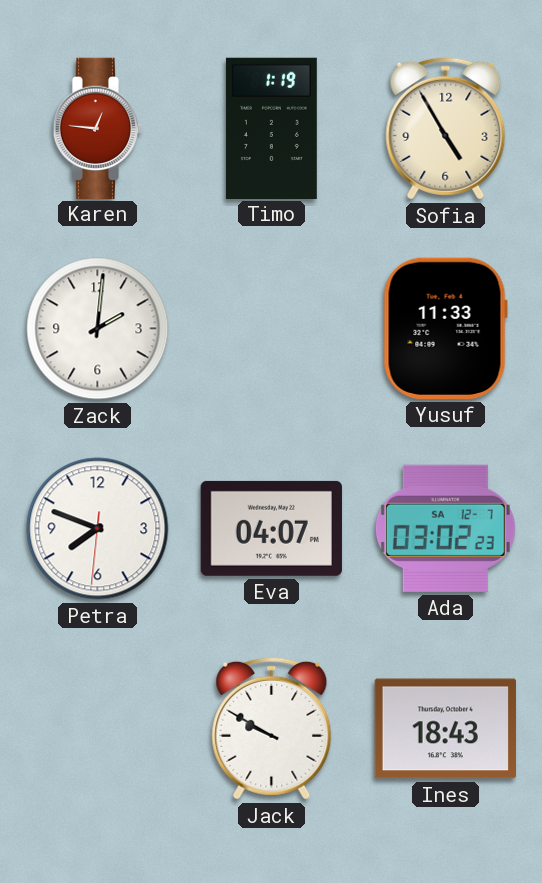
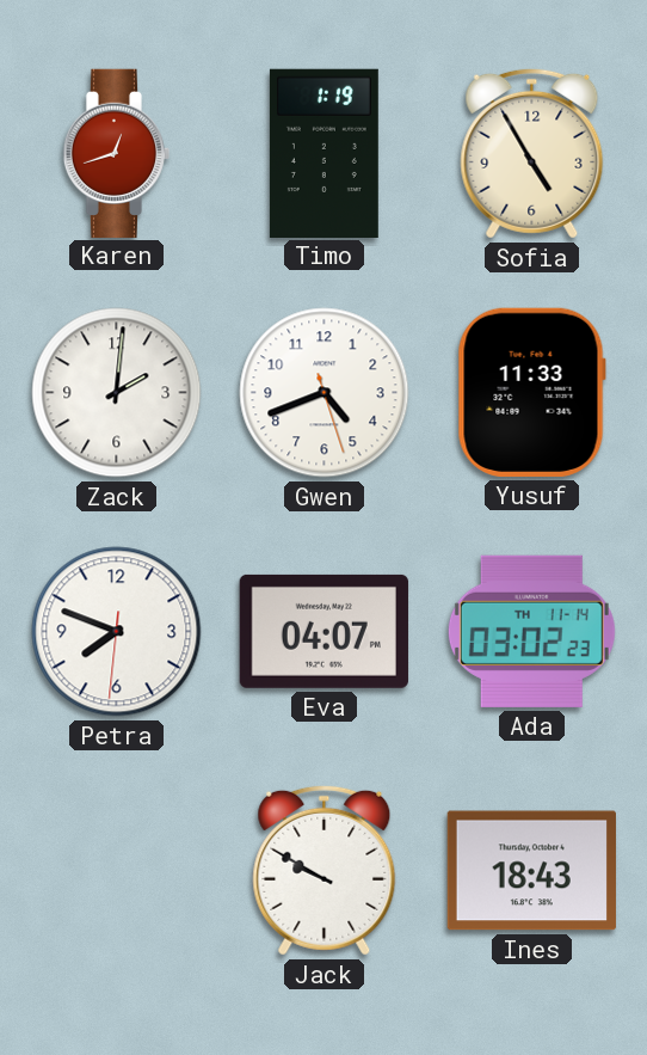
Karen: 12:46 -> 12:42 (117, 153)
Gwen: none -> 4:41 (325, 393)
Ada date: SA 12-7 -> TH 11-14 (531, 631)
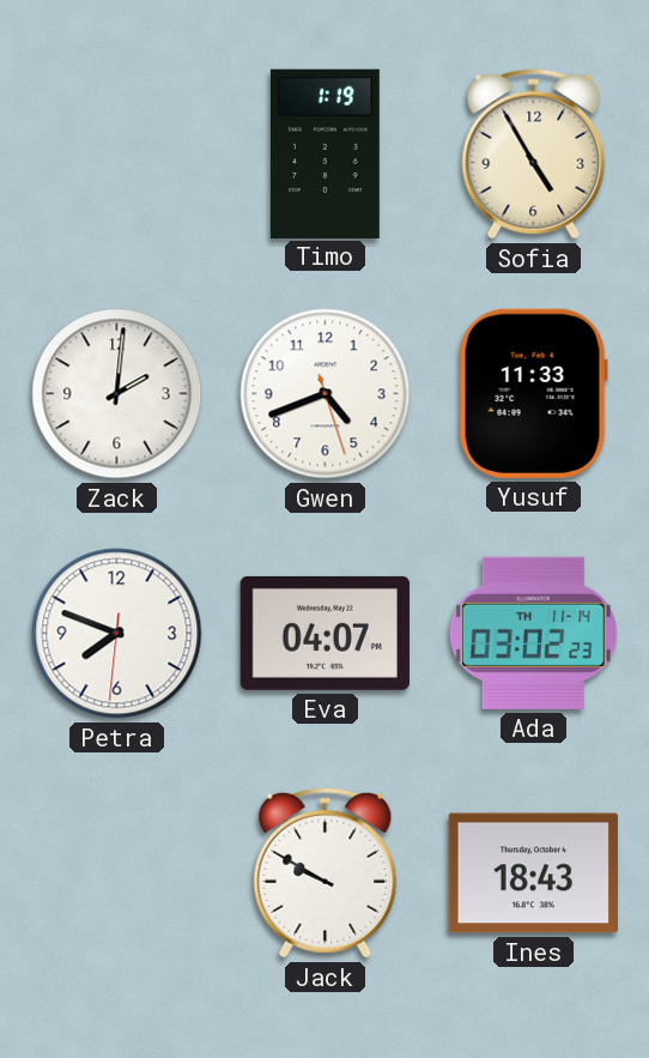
Karen: 12:42 -> none (117, 153)
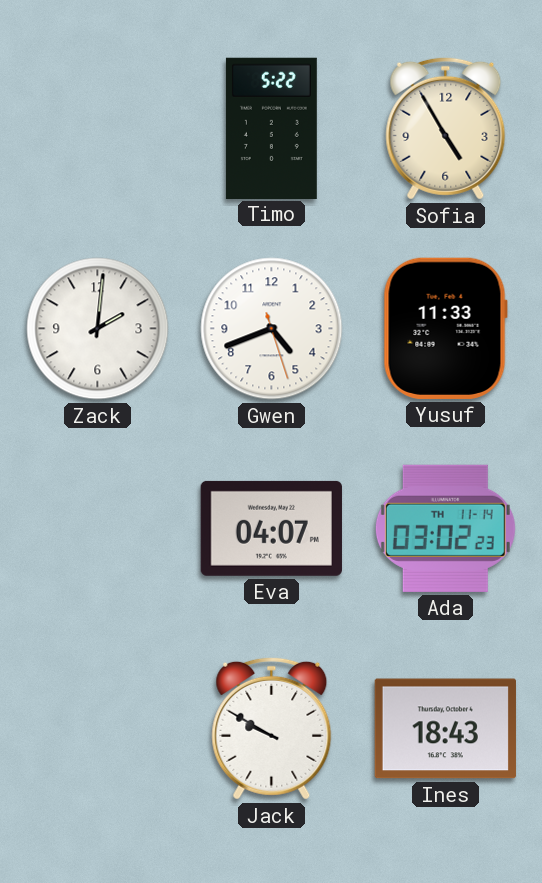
Timo: 1:19 -> 5:22 (271, 128)
Petra: 7:48 -> none (117, 634)
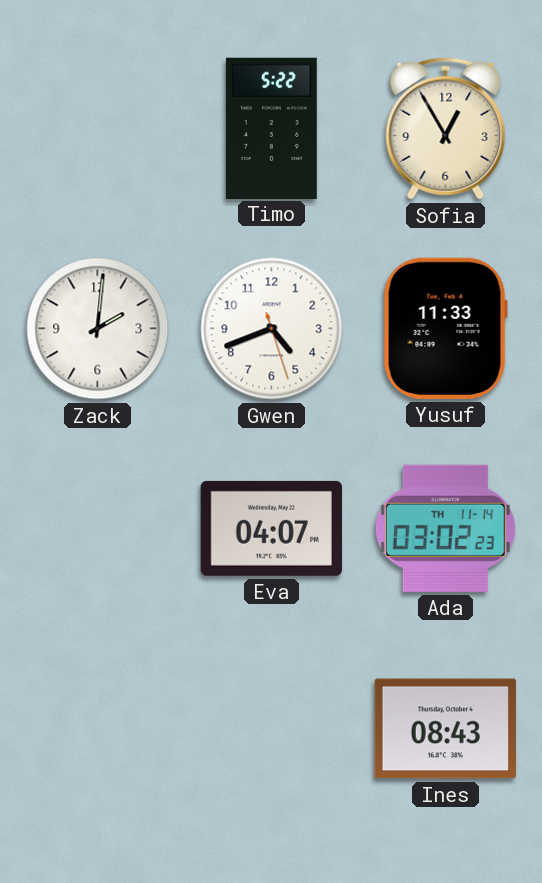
Sofia: 4:55 -> 12:55 (446, 128)
Jack: 9:50 -> none (272, 728)
Ines: 18:43 -> 08:43 (445, 729)
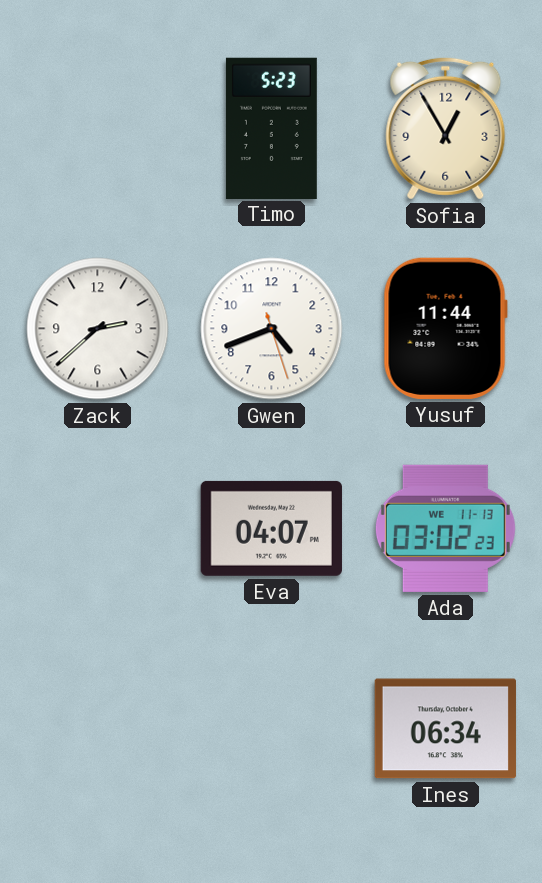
Timo: 5:22 -> 5:23 (271, 128)
Zack: 2:01 -> 2:38 (98, 329)
Yusuf: 11:33 -> 11:44 (445, 328)
Ada date: TH 11-14 -> WE 11-13 (445, 528)
Ines: 08:43 -> 06:34 (445, 729)
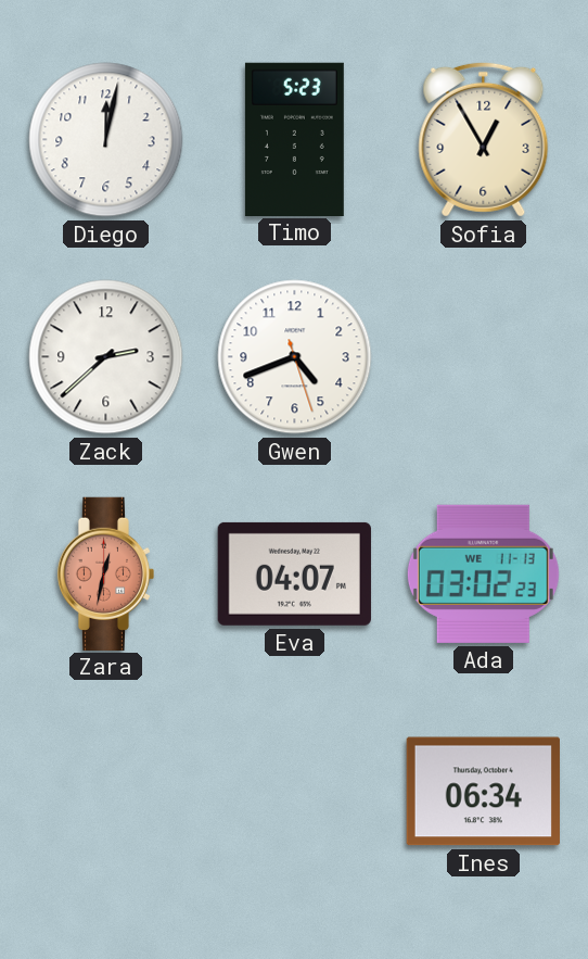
Diego: none -> 12:02 (106, 140)
Yusuf: 11:44 -> none (445, 328)
Zara: none -> 12:32 (106, 573)
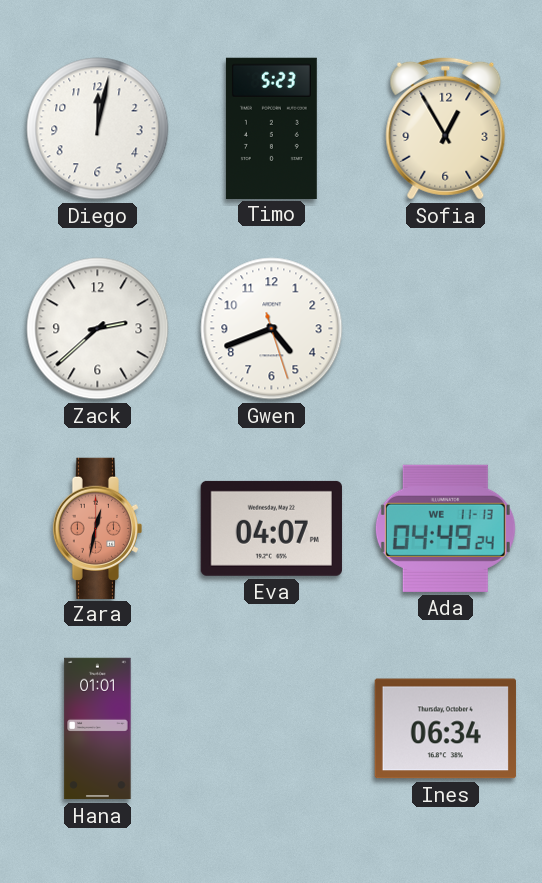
Ada: 03:02 -> 04:49 (445, 528)
Hana: none -> 01:01 (98, 729)
